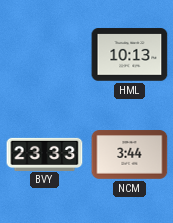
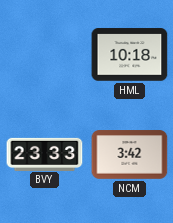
HML: 10:13 -> 10:18 (130, 55)
NCM: 3:44 -> 3:42 (130, 155)
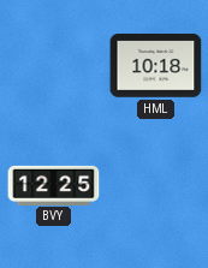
BVY: 23:33 -> 12:25 (54, 185)
NCM: 3:42 -> none (130, 155)
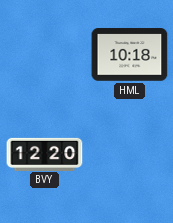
BVY: 12:25 -> 12:20 (45, 154)
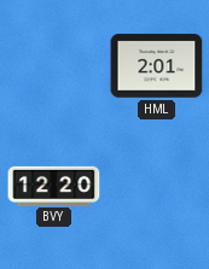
HML: 10:18 -> 2:01 (157, 66)
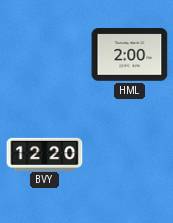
HML: 2:01 -> 2:00 (130, 55)
